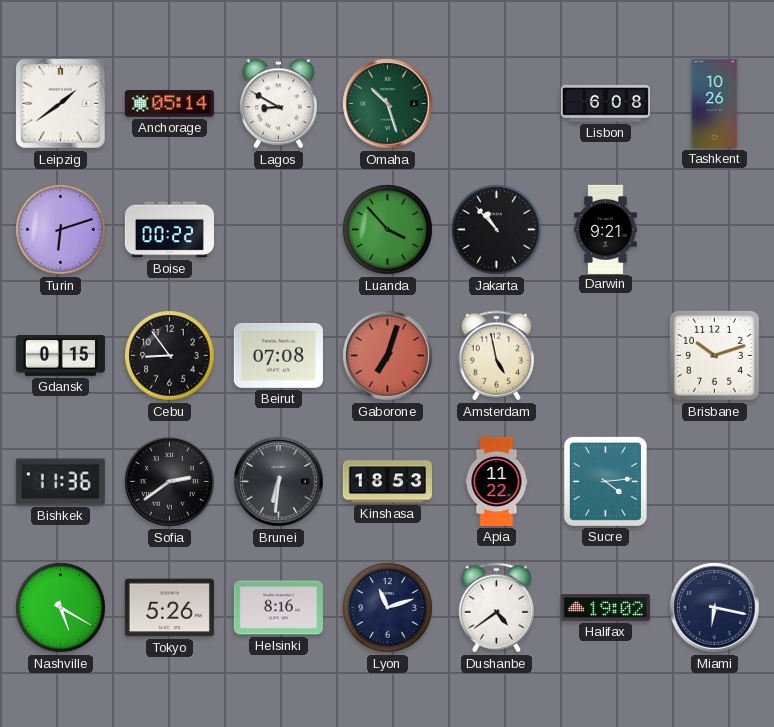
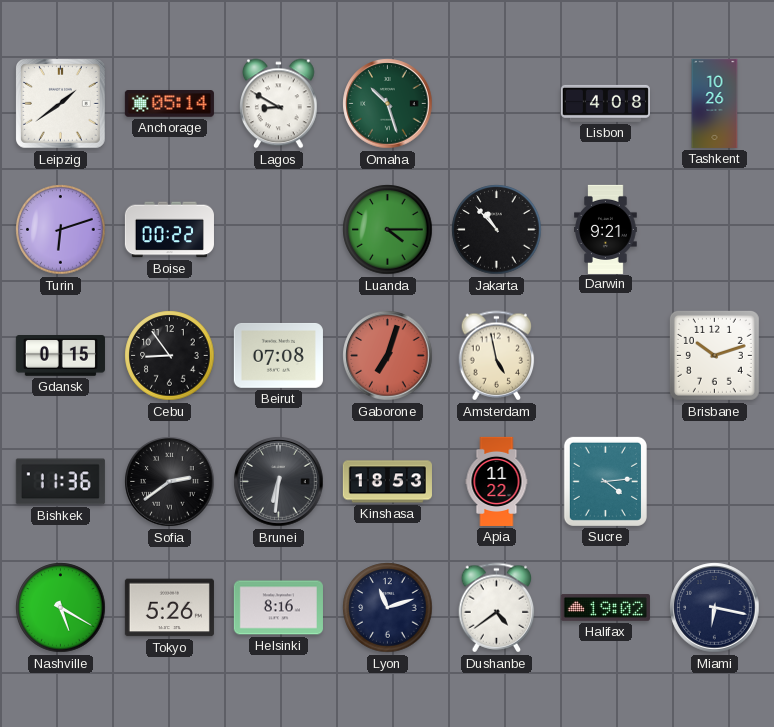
Lisbon: 6:08 -> 4:08 (605, 103)
Luanda: 3:53 -> 4:15 (388, 230)
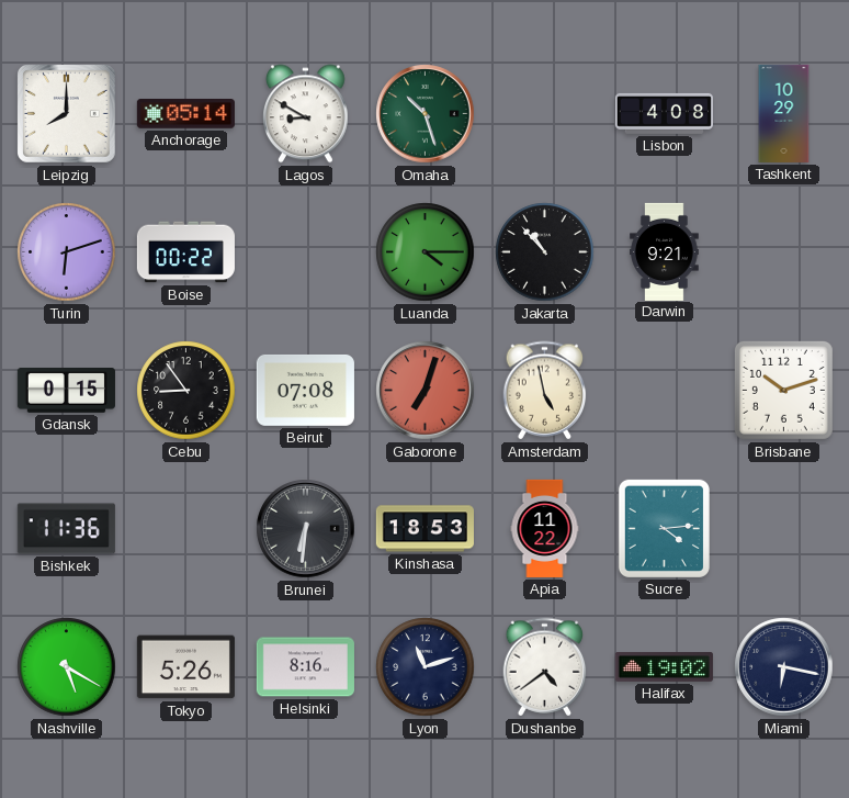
Leipzig: 1:39 -> 8:00 (67, 114)
Tashkent: 10:26 -> 10:29 (784, 113)
Sofia: 2:39 -> none (170, 482)
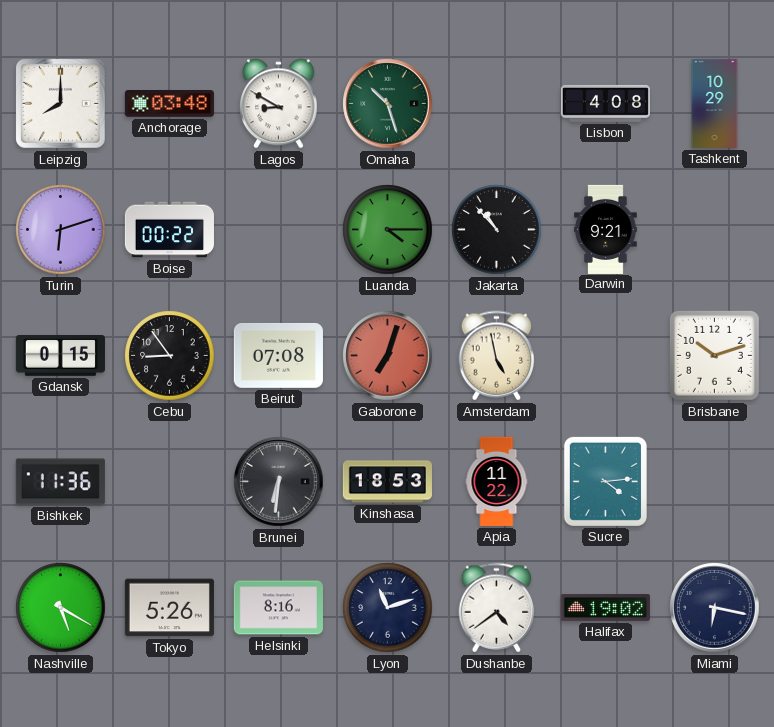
Anchorage: 05:14 -> 03:48 (169, 104)
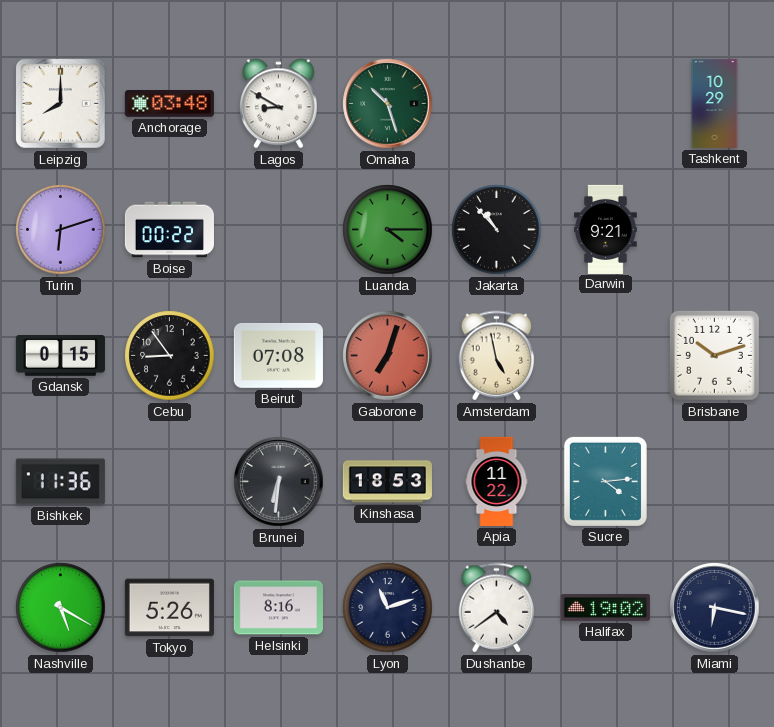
Lisbon: 4:08 -> none (605, 103)
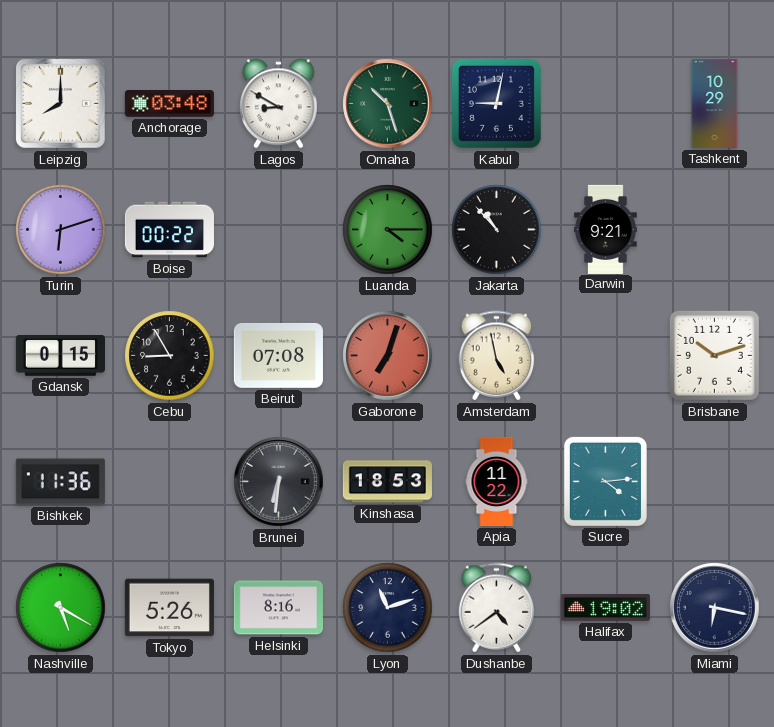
Kabul: none -> 9:02 (496, 103)
Cebu: 8:54 -> 8:55 (170, 356)
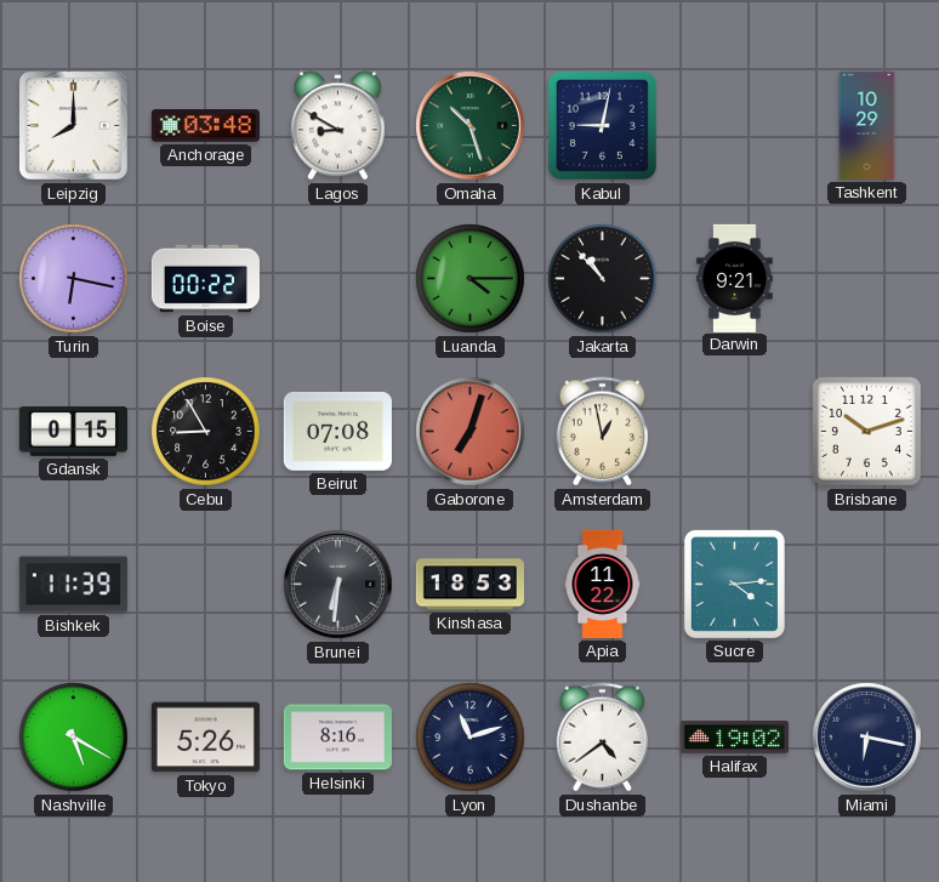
Turin: 6:12 -> 6:17 (74, 279)
Amsterdam: 4:58 -> 12:58 (603, 432)
Bishkek: 11:36 -> 11:39 (73, 585)
